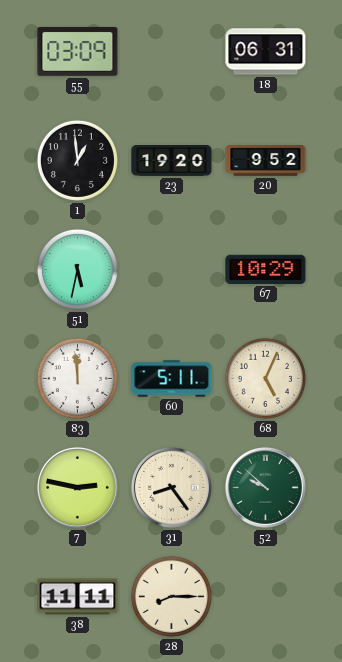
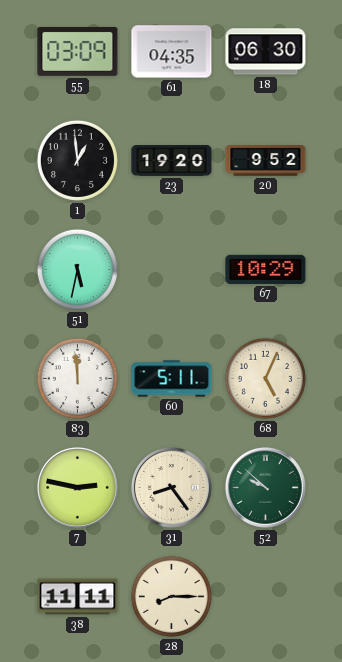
61: none -> 04:35 (172, 52)
18: 06:31 -> 06:30 (266, 52)
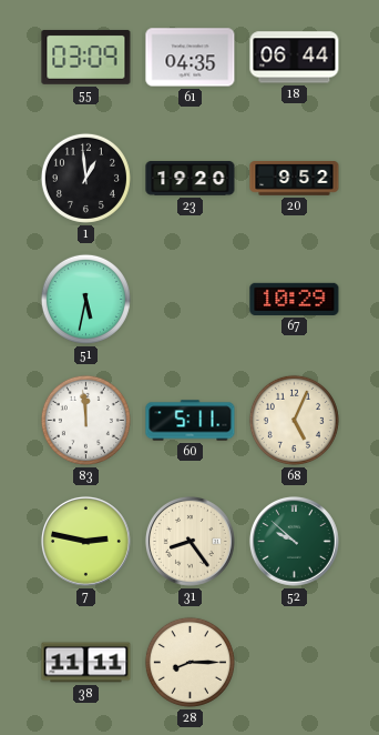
18: 06:30 -> 06:44 (295, 58)
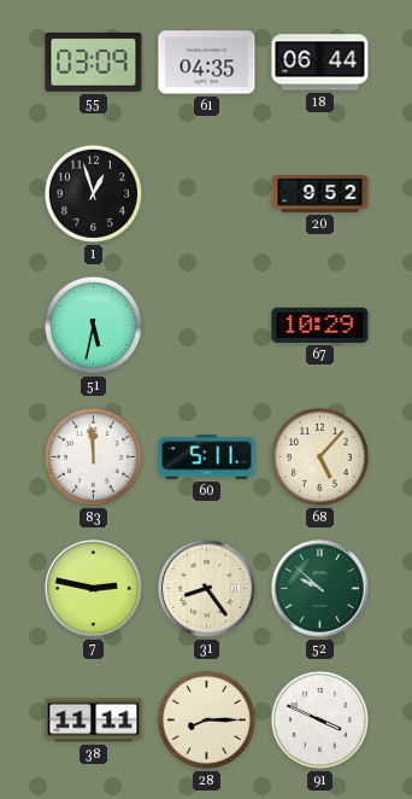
1: 12:59 -> 12:57 (93, 193)
23: 19:20 -> none (191, 179)
68: 5:04 -> 5:07 (319, 456)
91: none -> 3:49 (319, 719)
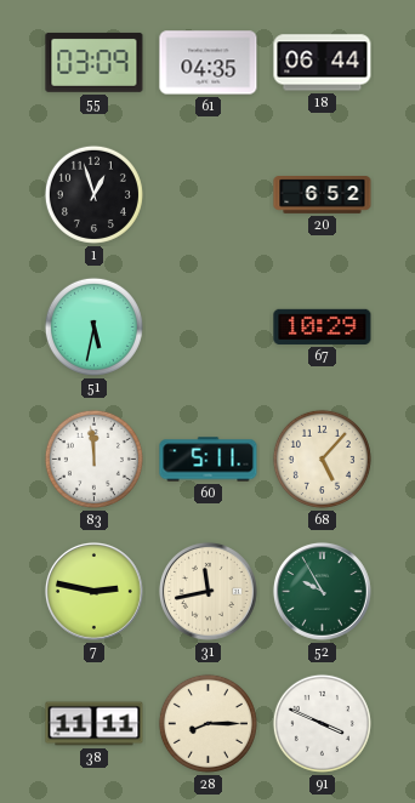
20: 9:52 -> 6:52 (323, 195)
31: 8:24 -> 11:43 (207, 591)
52: 9:52 -> 9:55 (322, 591)
